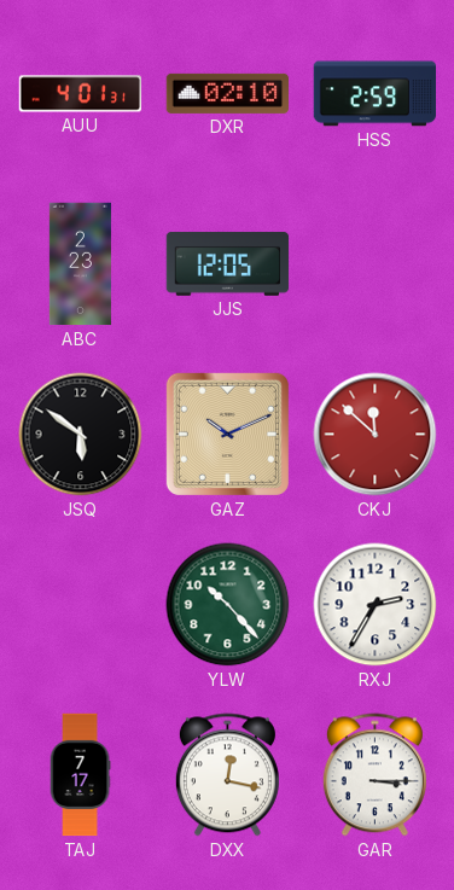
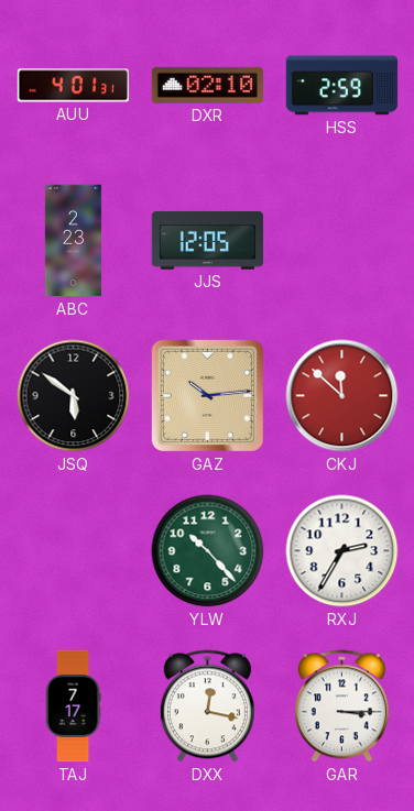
GAZ: 10:11 -> 10:14 (207, 395)
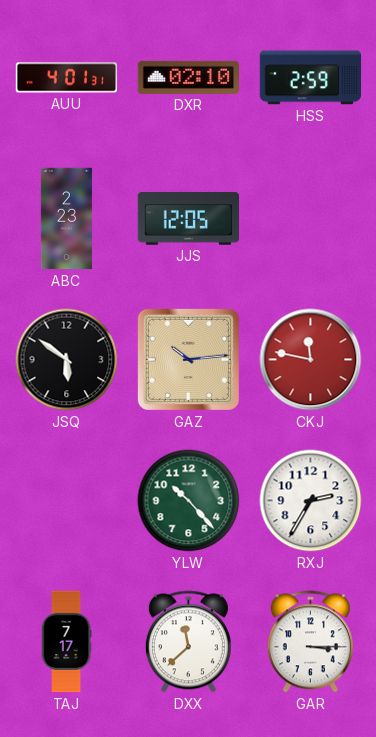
CKJ: 11:52 -> 11:47 (311, 360)
DXX: 12:17 -> 11:38 (188, 642)
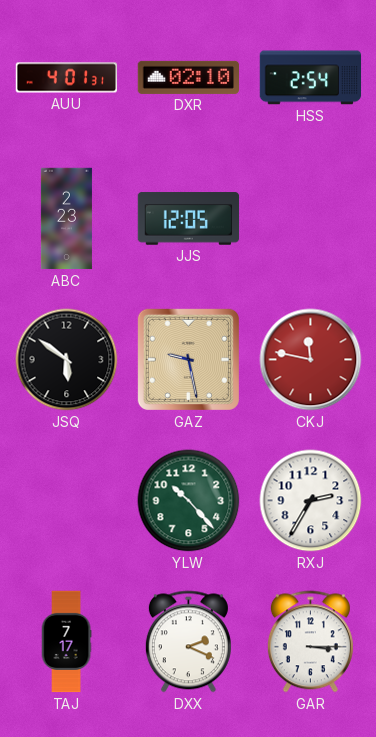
HSS: 2:59 -> 2:54 (311, 78)
GAZ: 10:14 -> 9:28 (188, 359)
DXX: 11:38 -> 2:19 (188, 642)
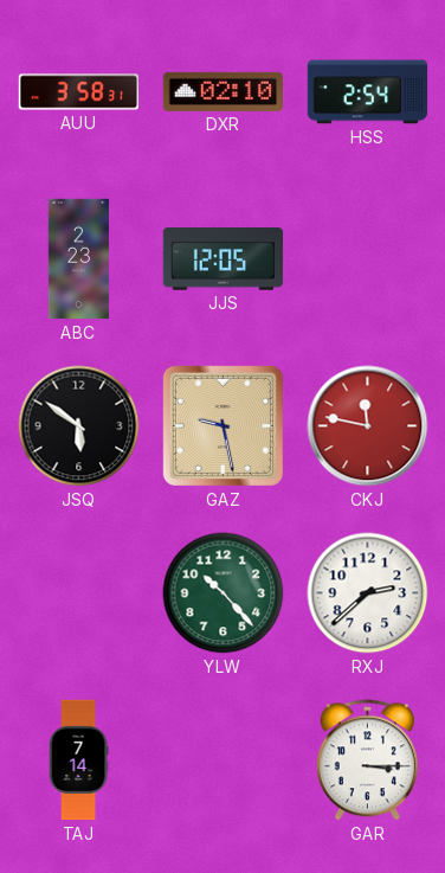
AUU: 4:01 -> 3:58 (79, 92)
RXJ: 2:35 -> 2:38 (368, 593)
TAJ: 7:17 -> 7:14 (78, 760)
DXX: 2:19 -> none (188, 642)
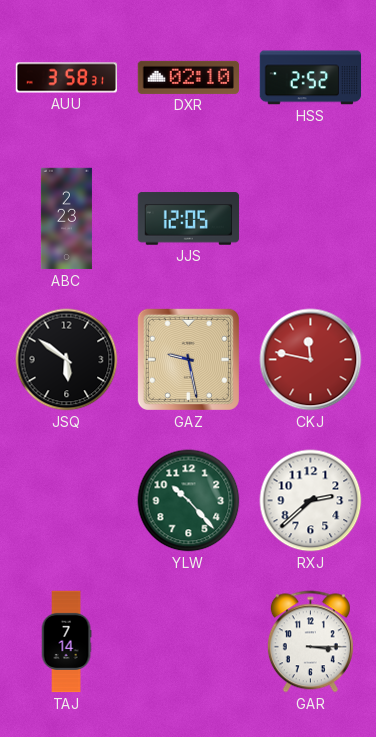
HSS: 2:54 -> 2:52 (311, 78)
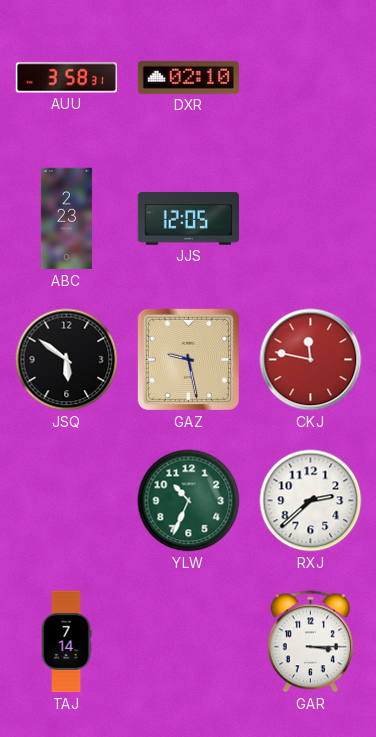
HSS: 2:52 -> none (311, 78)
YLW: 10:23 -> 10:34 (189, 501)
